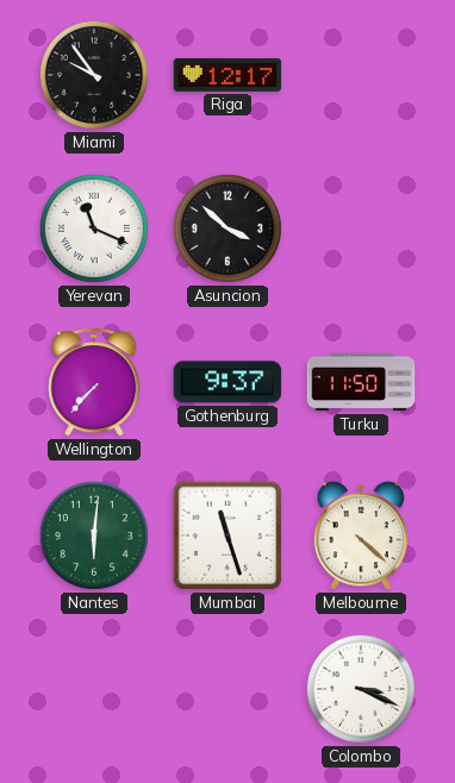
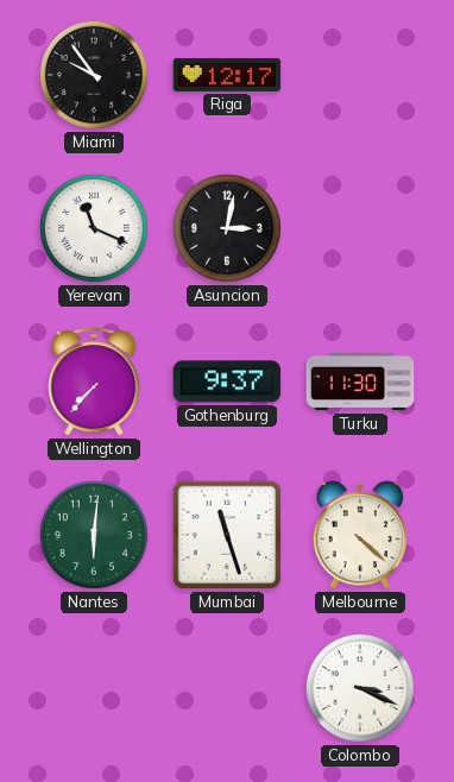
Asuncion: 3:52 -> 3:02 (227, 228)
Turku: 11:50 -> 11:30 (360, 381)
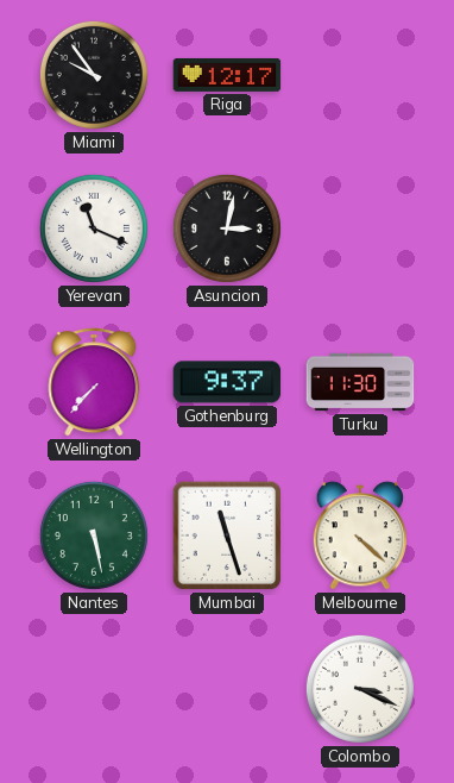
Nantes: 6:01 -> 5:28 (94, 535)
